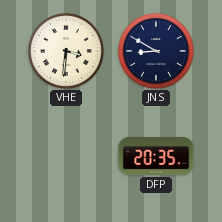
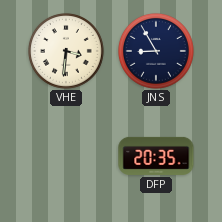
JNS: 8:50 -> 8:55 (156, 51)
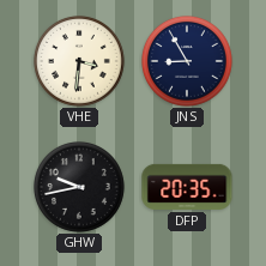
GHW: none -> 9:43 (79, 187)
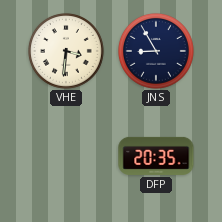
GHW: 9:43 -> none (79, 187)
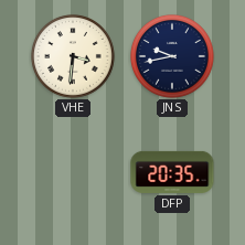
JNS: 8:55 -> 9:43 (172, 56)
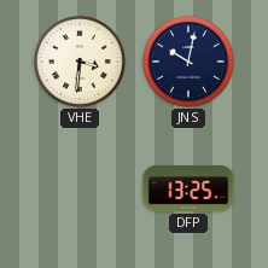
JNS: 9:43 -> 10:02 (188, 62)
DFP: 20:35 -> 13:25 (188, 188)
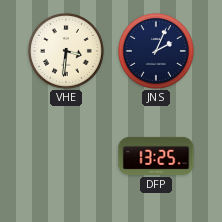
JNS: 10:02 -> 2:04 (156, 51)
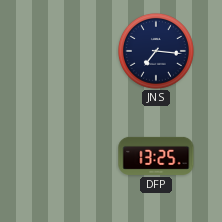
VHE: 3:31 -> none (66, 51)
JNS: 2:04 -> 7:16 (156, 51)
